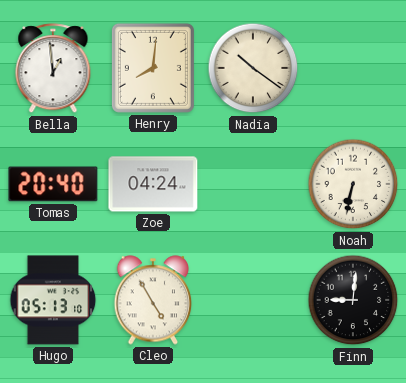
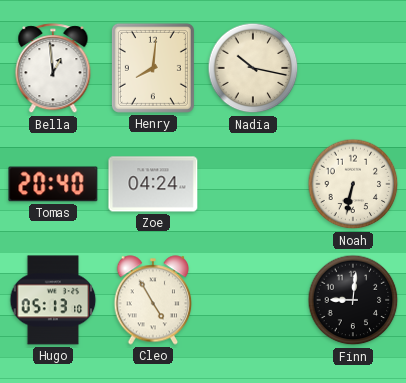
Nadia: 10:21 -> 10:17 (253, 68)
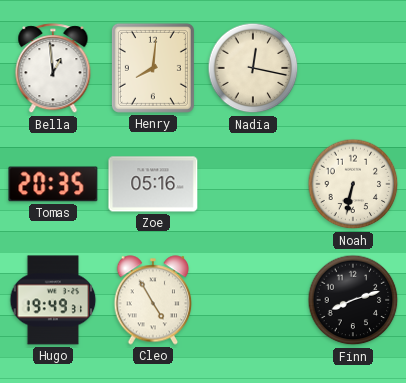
Nadia: 10:17 -> 12:17 (253, 68)
Tomas: 20:40 -> 20:35 (53, 184)
Zoe: 04:24 -> 05:16 (153, 184)
Hugo: 05:13 -> 19:49 (53, 300)
Finn: 9:01 -> 8:12 (353, 300)
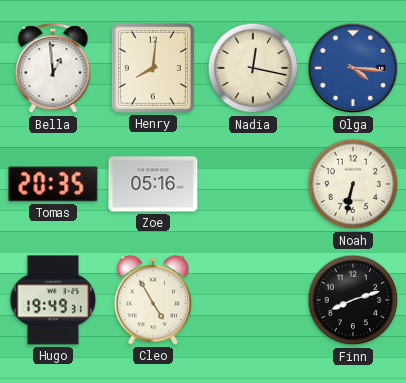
Olga: none -> 4:16 (353, 68)
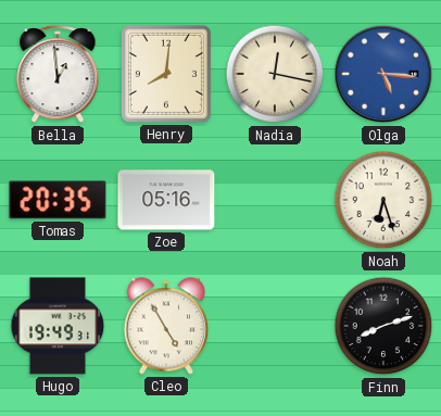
Olga: 4:16 -> 5:16 (383, 74)
Noah: 6:32 -> 6:27 (383, 200)
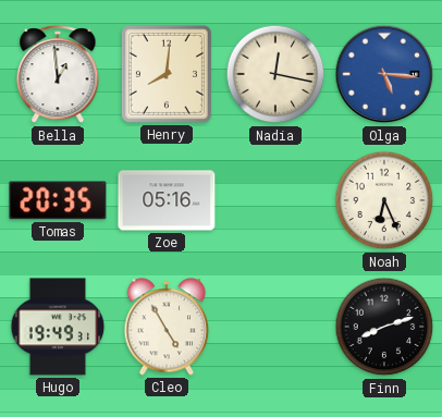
Noah: 6:27 -> 6:26 (384, 200)
